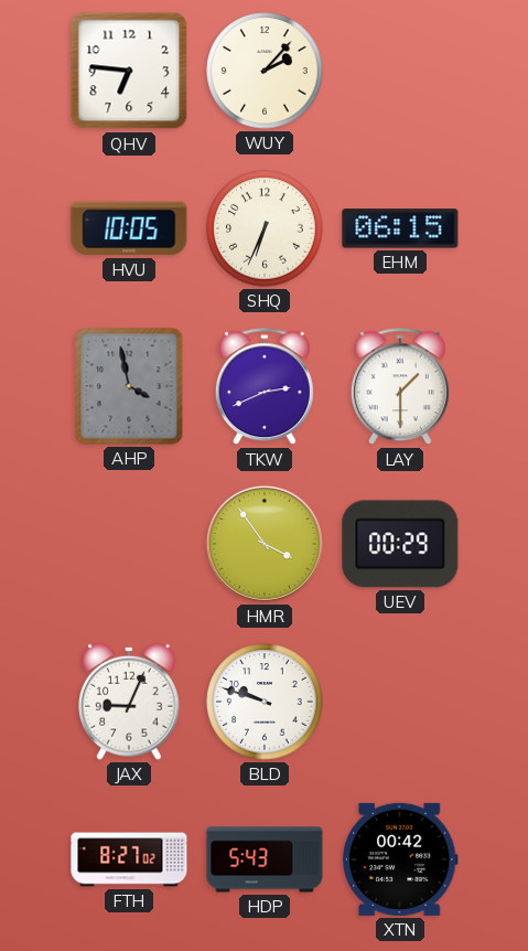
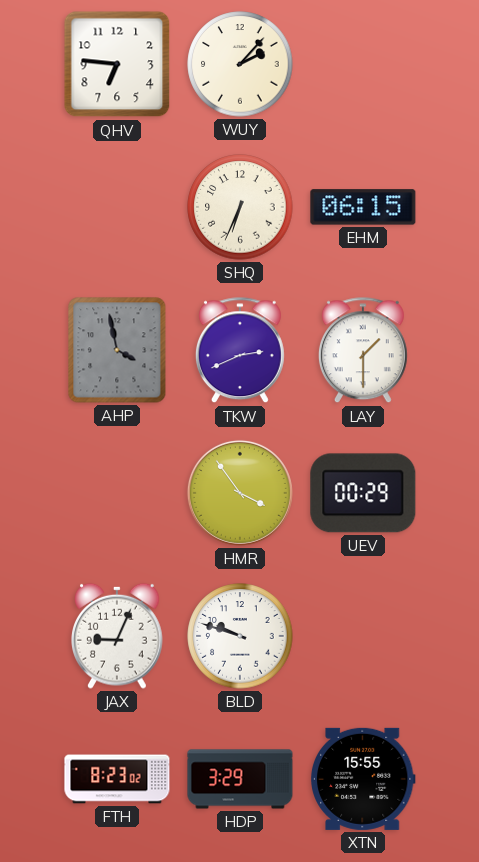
HVU: 10:05 -> none (129, 228)
FTH: 8:27 -> 8:23 (117, 779)
HDP: 5:43 -> 3:29 (240, 779)
XTN: 00:42 -> 15:55 (363, 779)
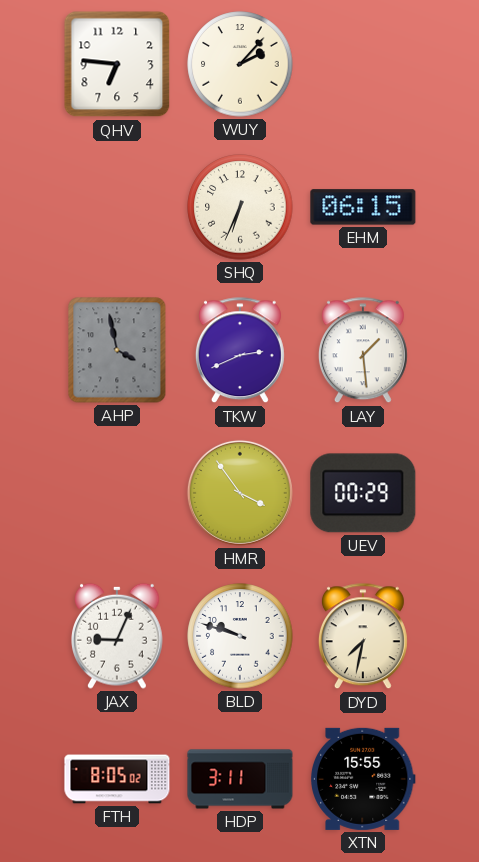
LAY: 1:30 -> 1:29 (363, 351)
DYD: none -> 7:32 (363, 637)
FTH: 8:23 -> 8:05 (117, 779)
HDP: 3:29 -> 3:11 (240, 779)
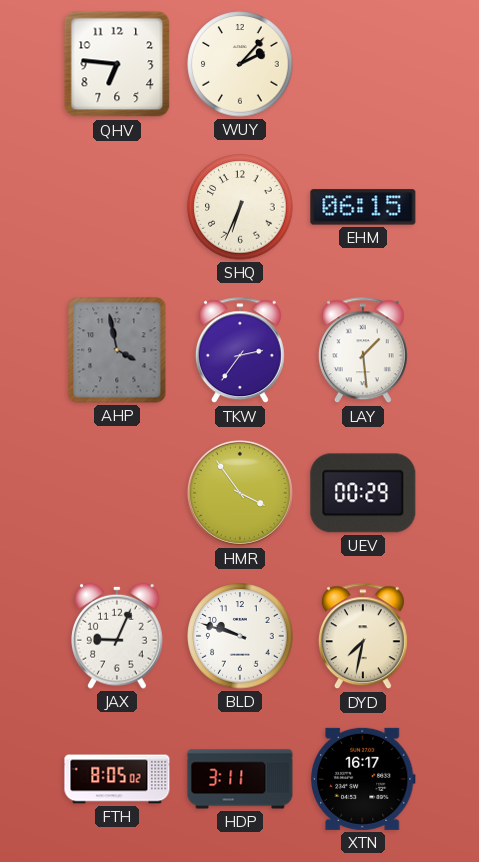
TKW: 2:41 -> 2:36 (240, 351)
XTN: 15:55 -> 16:17 (363, 779)
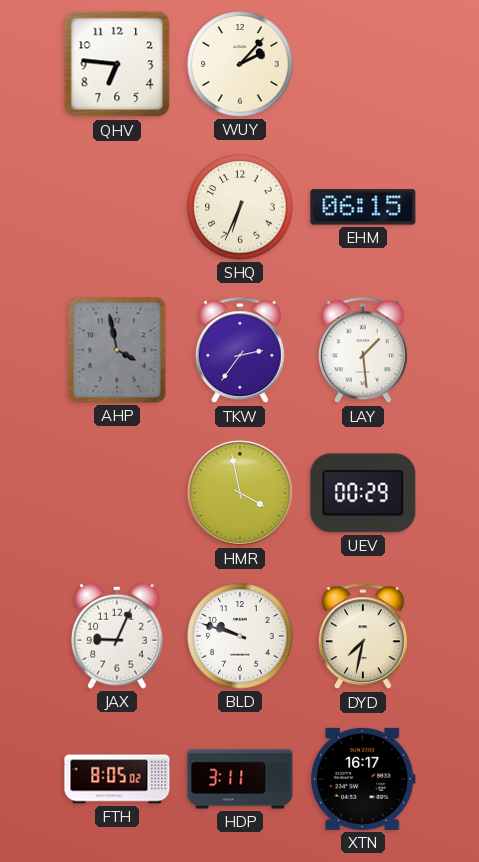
HMR: 3:54 -> 3:58 (240, 493)
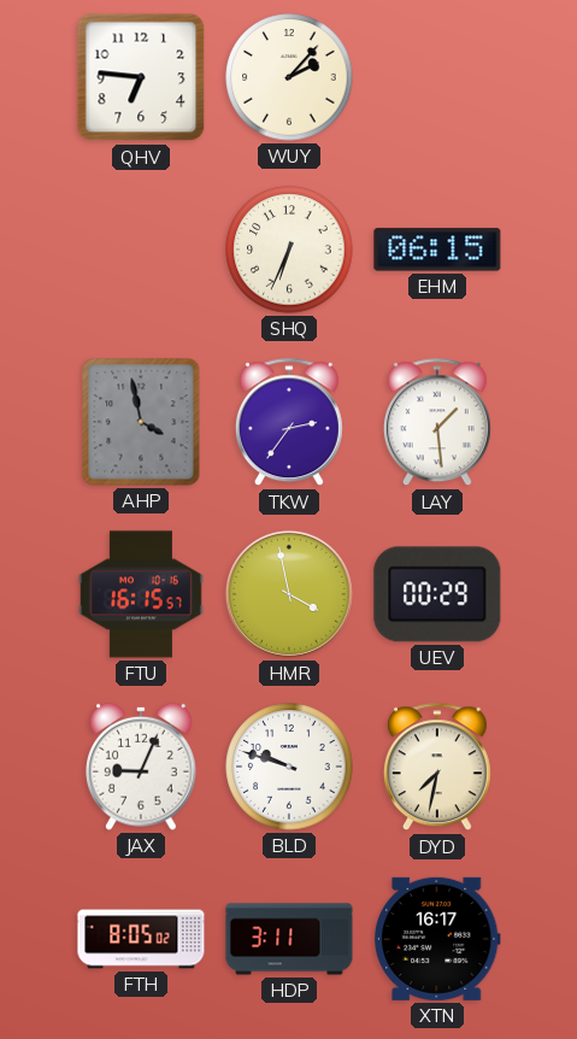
FTU: none -> 16:15 (141, 594)
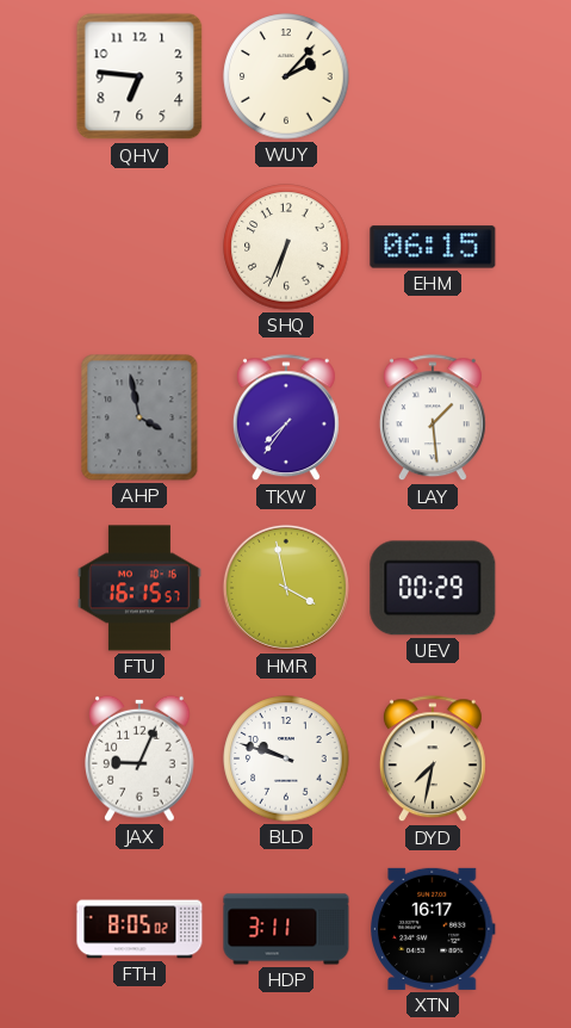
TKW: 2:36 -> 7:36 (286, 419)
